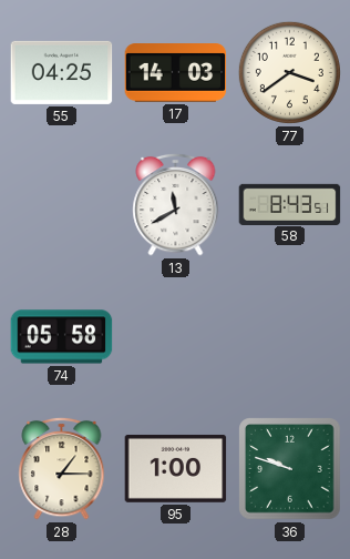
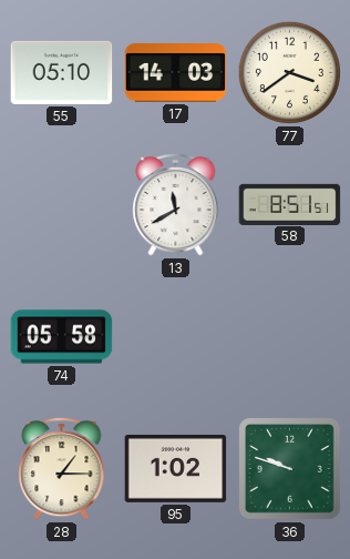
55: 04:25 -> 05:10 (62, 72)
58: 8:43 -> 8:51 (290, 204)
95: 1:00 -> 1:02 (176, 468)
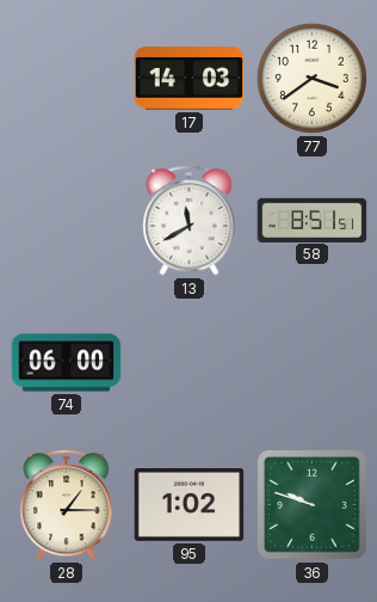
55: 05:10 -> none (62, 72)
74: 05:58 -> 06:00 (67, 363)
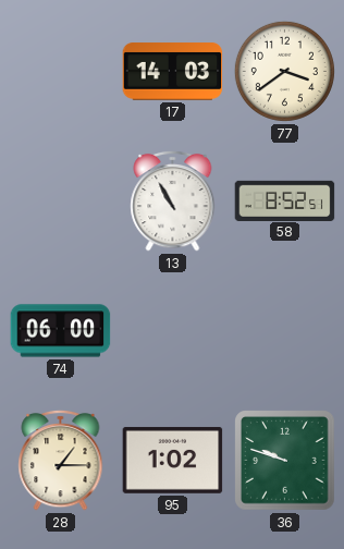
13: 11:40 -> 10:55 (173, 200)
58: 8:51 -> 8:52 (285, 200)
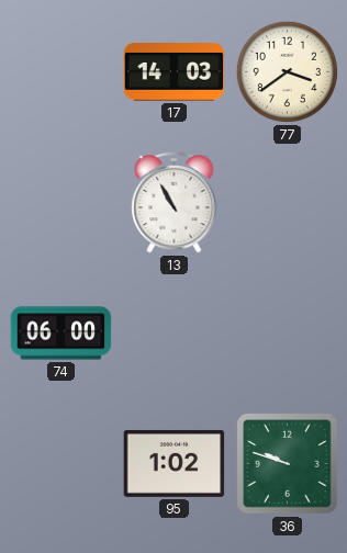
58: 8:52 -> none (285, 200)
28: 1:15 -> none (61, 460)
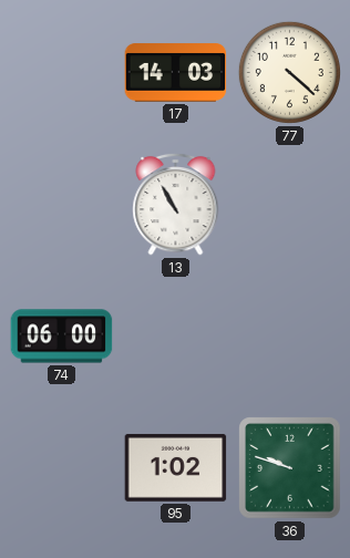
77: 3:39 -> 4:22 (289, 72)
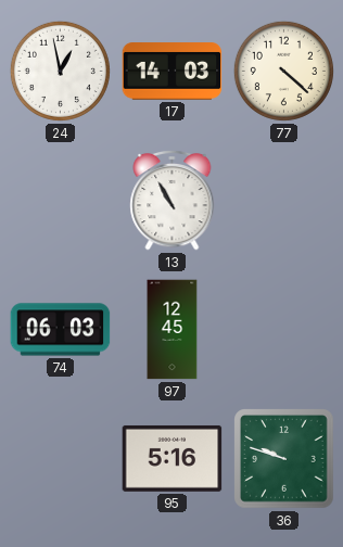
24: none -> 12:58 (60, 71)
74: 06:00 -> 06:03 (61, 330)
97: none -> 12:45 (173, 330)
95: 1:02 -> 5:16 (173, 458)
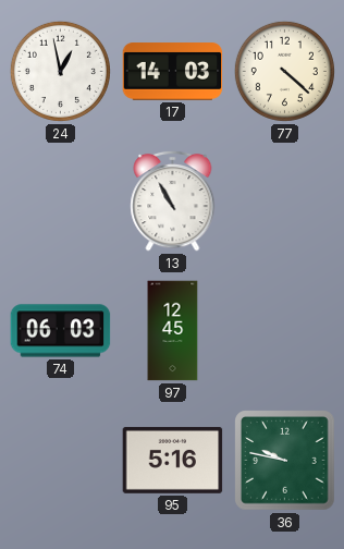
36: 9:48 -> 9:47 (285, 461)
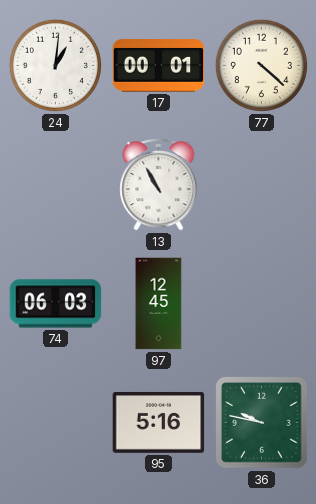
24: 12:58 -> 1:01 (55, 65)
17: 14:03 -> 00:01 (159, 66)
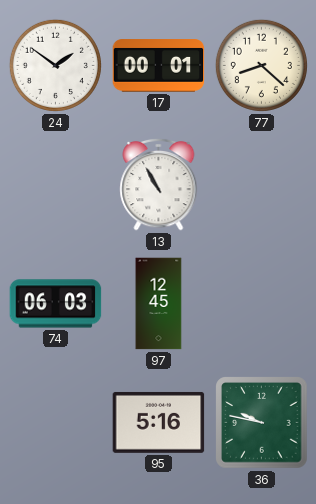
24: 1:01 -> 1:51 (55, 65)
77: 4:22 -> 8:22 (261, 65)
